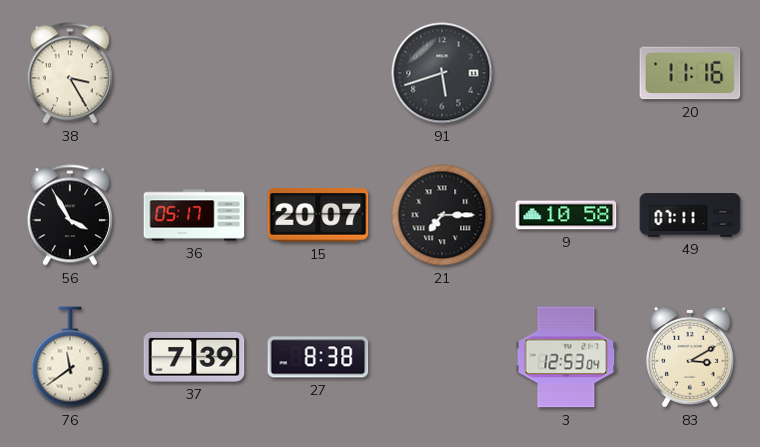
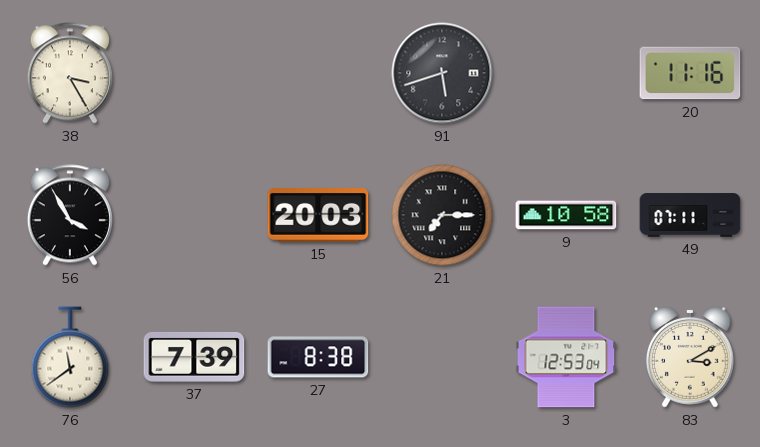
36: 05:17 -> none (194, 215)
15: 20:07 -> 20:03 (318, 216)
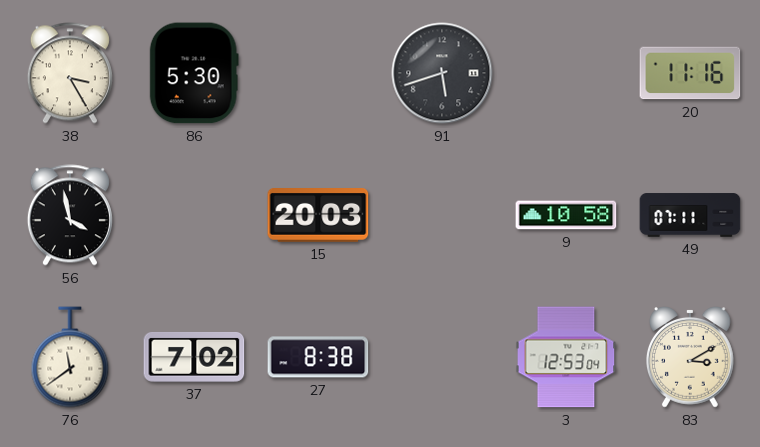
86: none -> 5:30 (194, 73)
56: 3:55 -> 3:58 (70, 215)
21: 7:15 -> none (442, 215)
37: 7:39 -> 7:02 (194, 357)
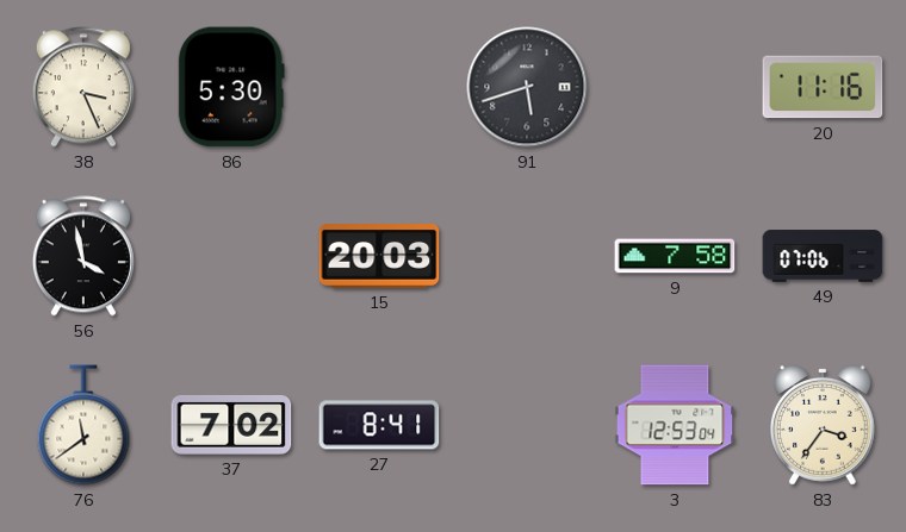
38: 3:25 -> 3:26 (83, 87)
9: 10:58 -> 7:58 (675, 256)
49: 07:11 -> 07:06 (823, 256)
27: 8:38 -> 8:41 (379, 425)
83: 3:10 -> 3:36 (824, 426)
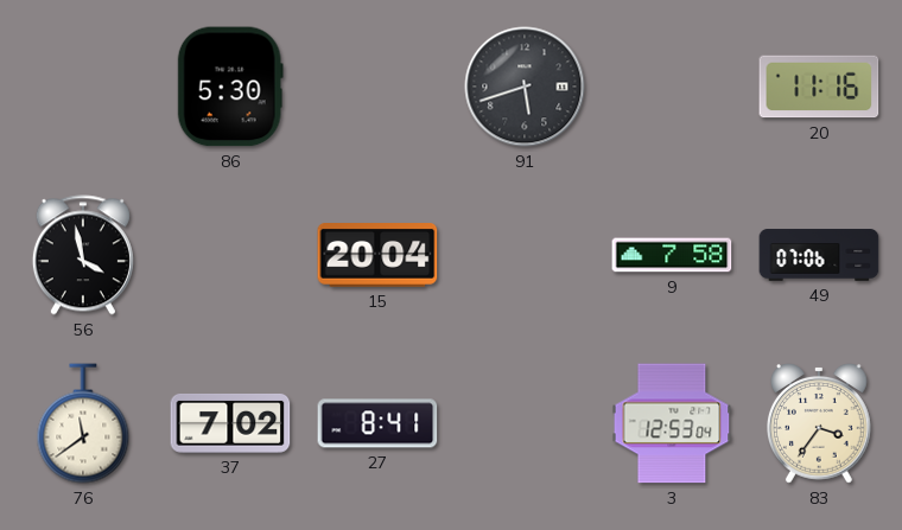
38: 3:26 -> none (83, 87)
15: 20:03 -> 20:04 (377, 256)
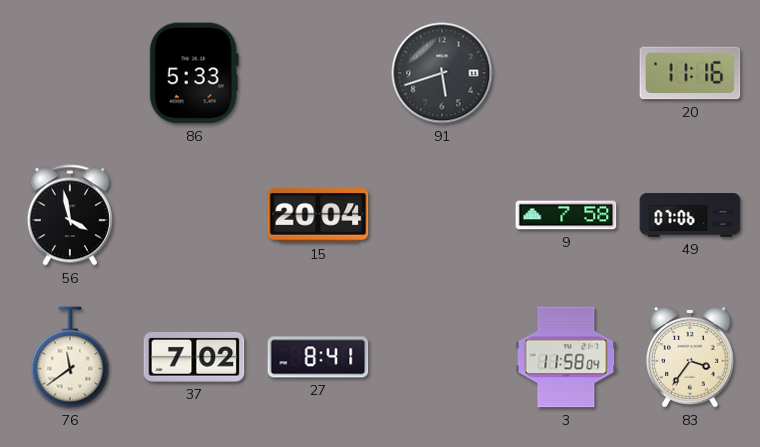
86: 5:30 -> 5:33 (194, 73)
3: 12:53 -> 11:58 (566, 357)
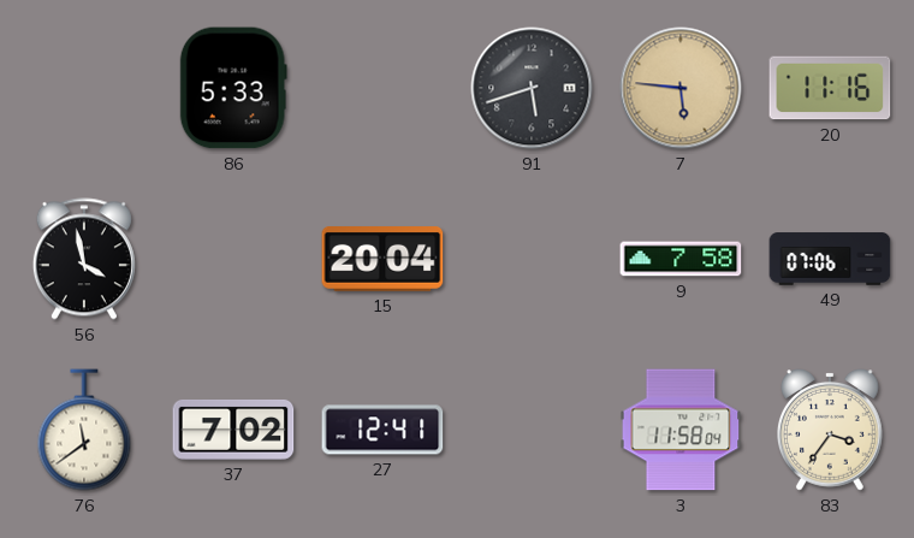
7: none -> 5:46 (681, 88)
27: 8:41 -> 12:41 (382, 430)
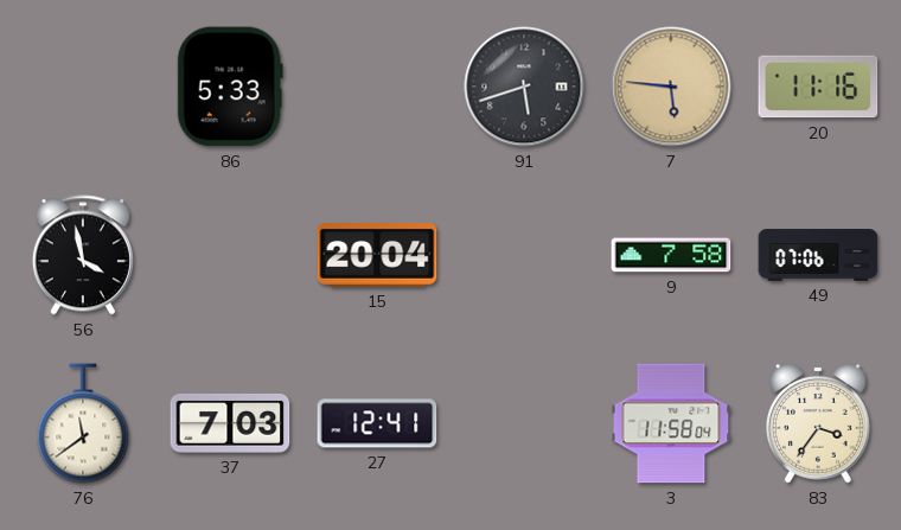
37: 7:02 -> 7:03 (230, 423)
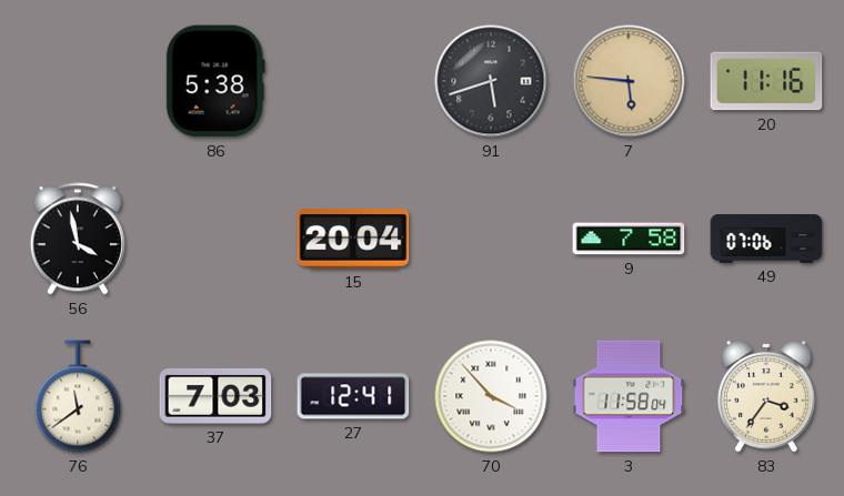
86: 5:33 -> 5:38 (215, 81)
70: none -> 3:53 (491, 396)
